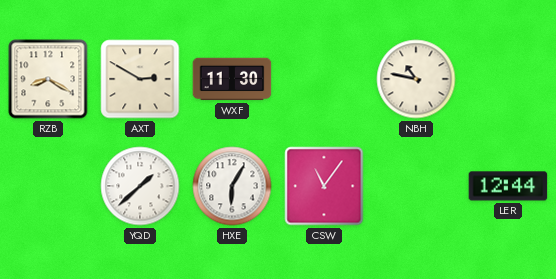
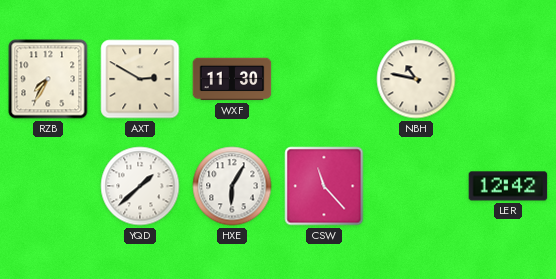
RZB: 8:20 -> 7:35 (48, 79)
CSW: 11:06 -> 11:23 (324, 186)
LER: 12:44 -> 12:42 (508, 186)
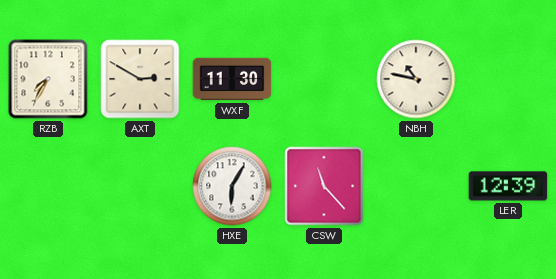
YQD: 1:38 -> none (140, 186)
LER: 12:42 -> 12:39 (508, 186)
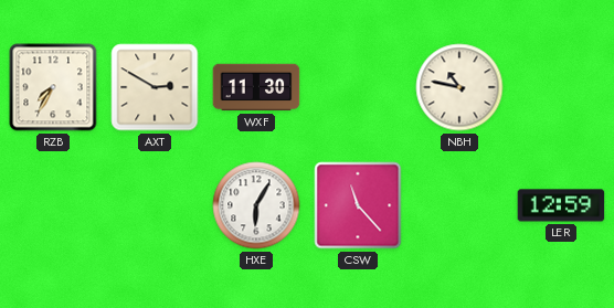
LER: 12:39 -> 12:59 (561, 205)
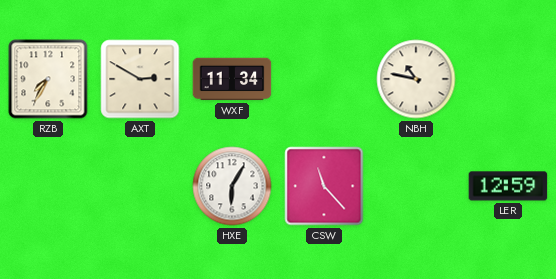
WXF: 11:30 -> 11:34 (232, 79)
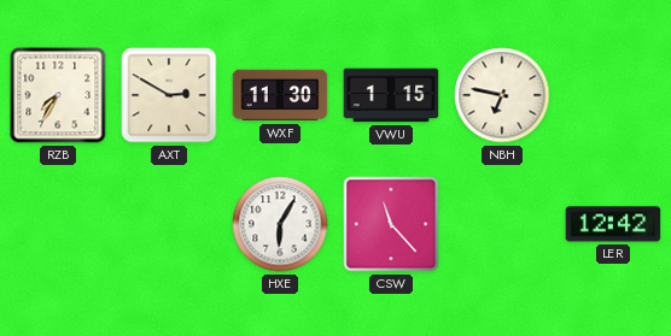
WXF: 11:34 -> 11:30 (280, 95)
VWU: none -> 1:15 (391, 95)
NBH: 10:47 -> 6:47 (502, 95)
LER: 12:59 -> 12:42 (613, 224)
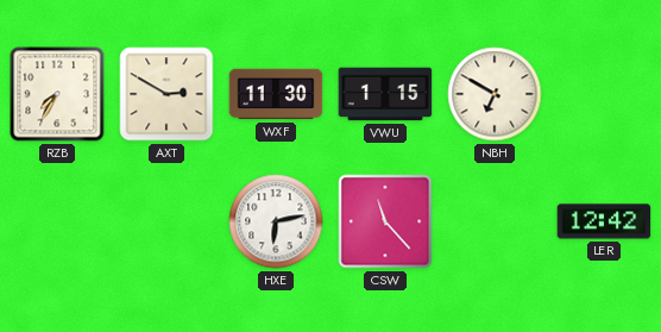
NBH: 6:47 -> 6:50 (495, 94)
HXE: 6:05 -> 6:13 (276, 221)
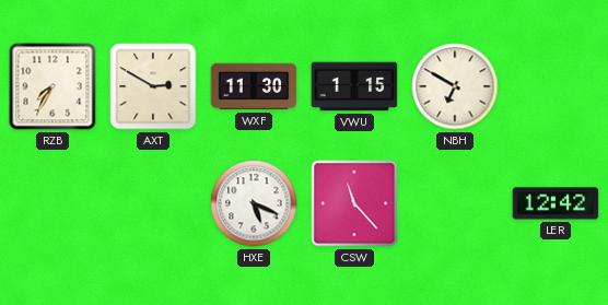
HXE: 6:13 -> 5:19 (254, 203)
